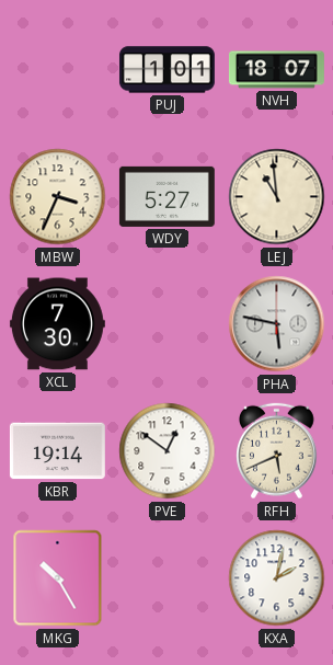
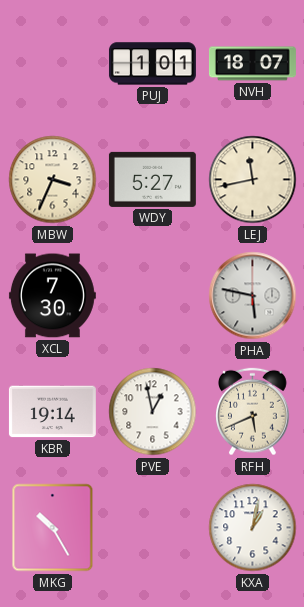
LEJ: 10:59 -> 11:43 (253, 180)
PVE: 12:51 -> 12:58 (153, 412)
KXA: 2:02 -> 1:02 (253, 528)
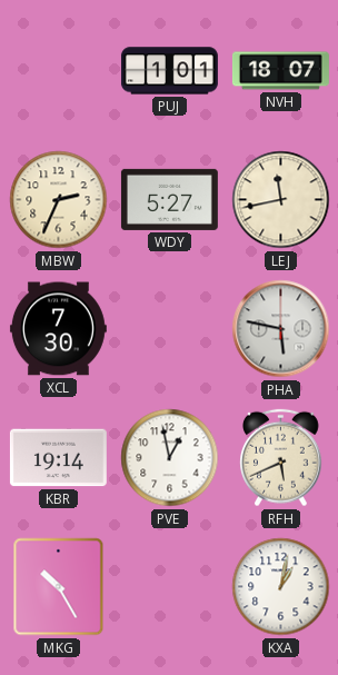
MBW: 3:34 -> 2:34 (59, 200)
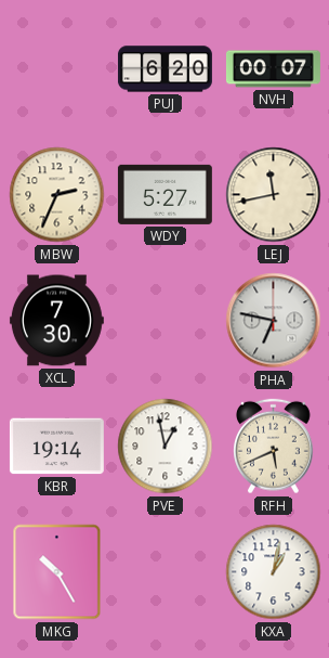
PUJ: 1:01 -> 6:20 (164, 69)
NVH: 18:07 -> 00:07 (273, 69)
PHA: 5:47 -> 6:47 (274, 321)
